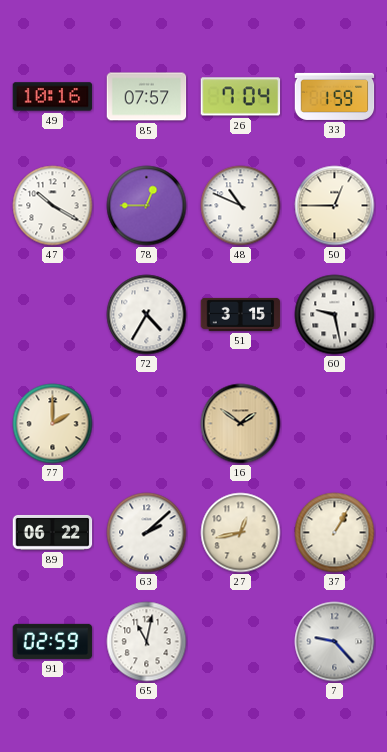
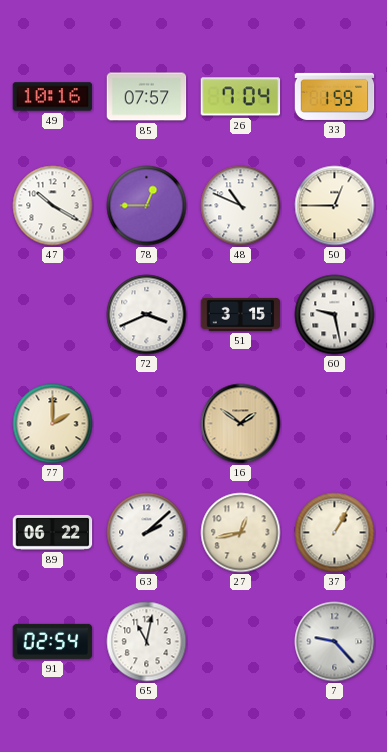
72: 4:35 -> 3:41 (147, 315)
91: 02:59 -> 02:54 (53, 641)
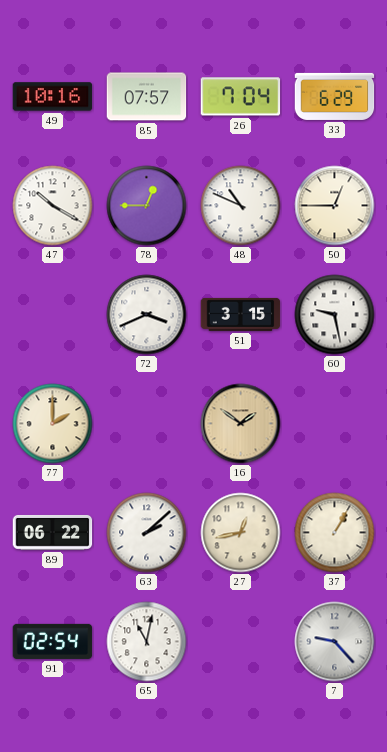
33: 1:59 -> 6:29 (335, 96)
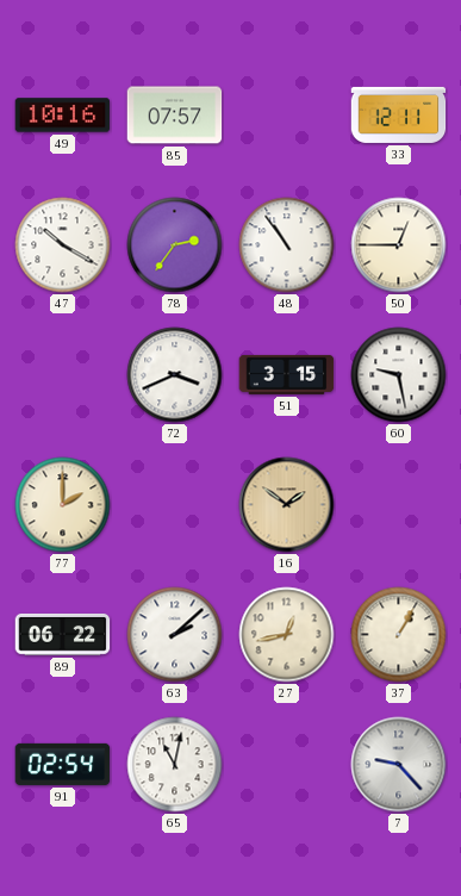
26: 7:04 -> none (241, 97)
33: 6:29 -> 12:11 (399, 114)
78: 12:45 -> 2:36 (175, 245)
48: 10:49 -> 10:54 (287, 245)
